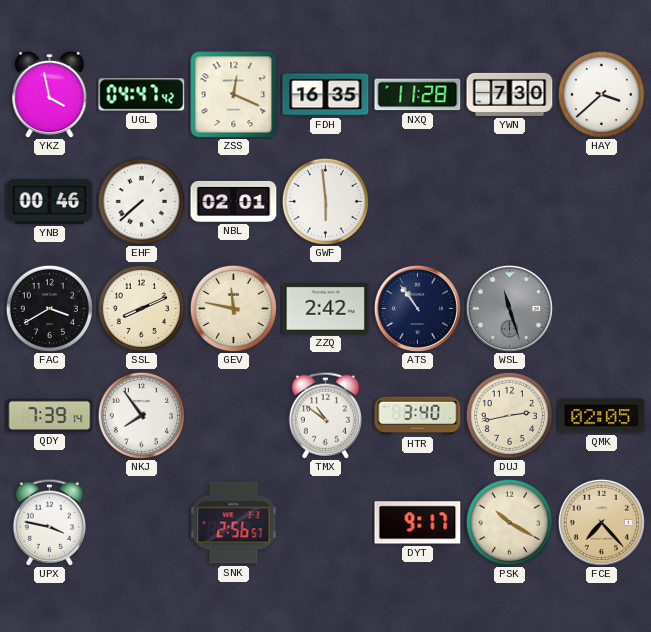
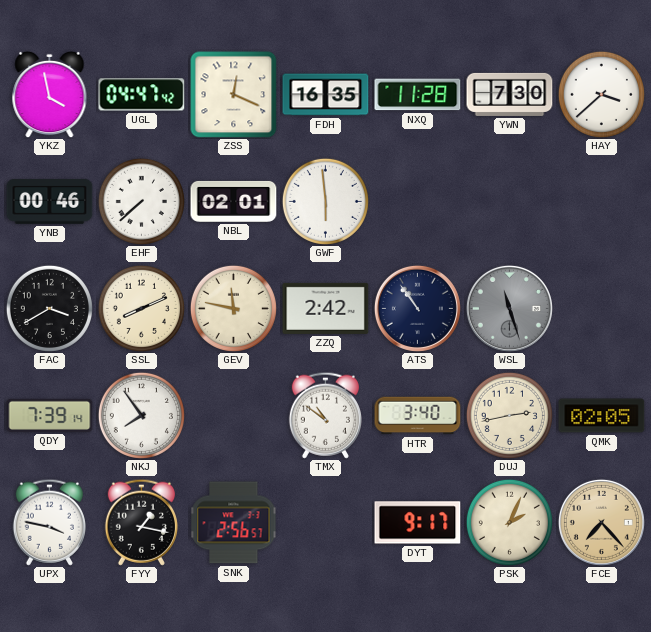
FYY: none -> 1:17 (141, 522)
PSK: 10:20 -> 2:04 (509, 522)
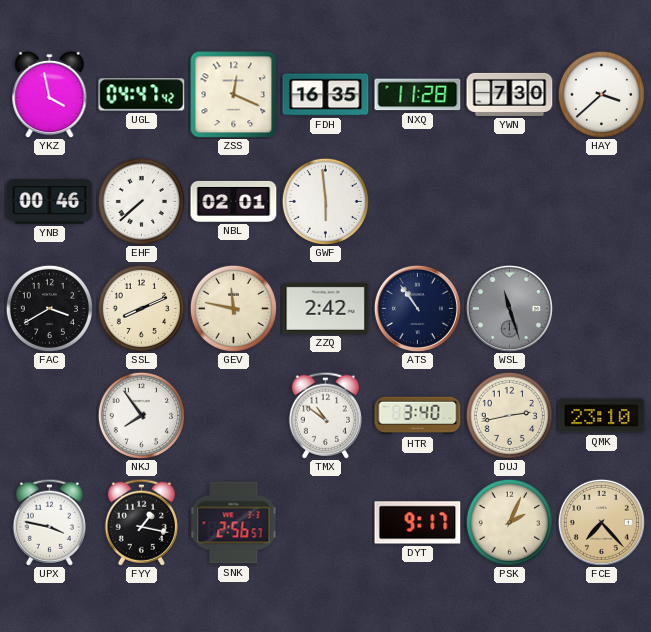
QDY: 7:39 -> none (50, 415)
QMK: 02:05 -> 23:10 (602, 416)
